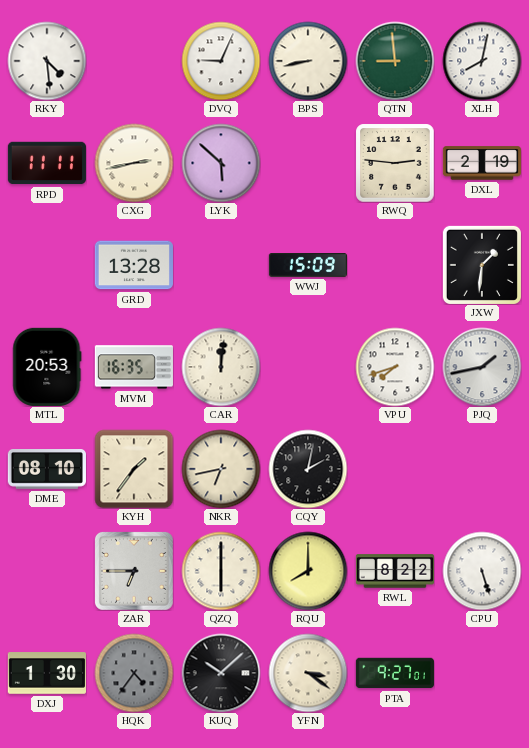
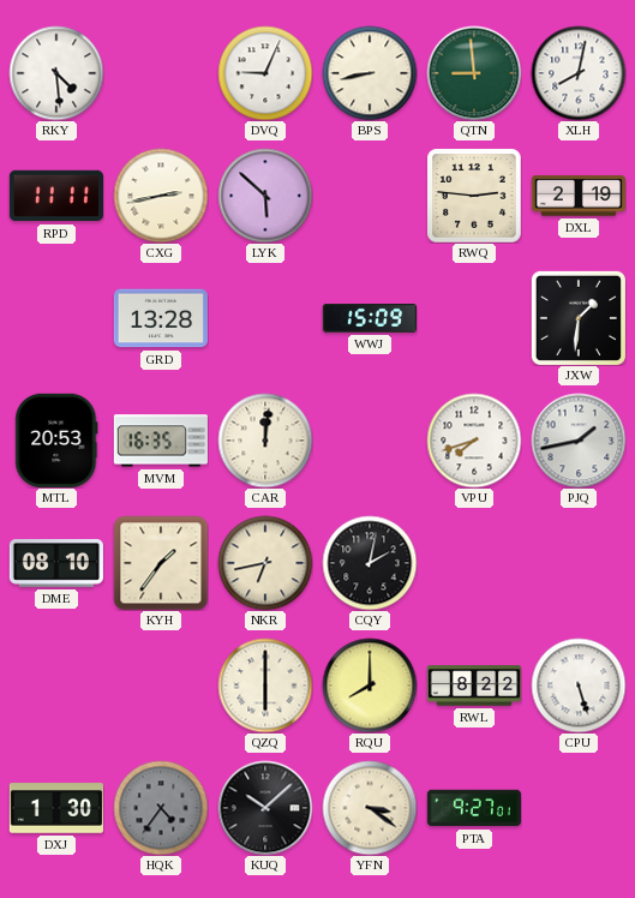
ZAR: 6:45 -> none (134, 571)
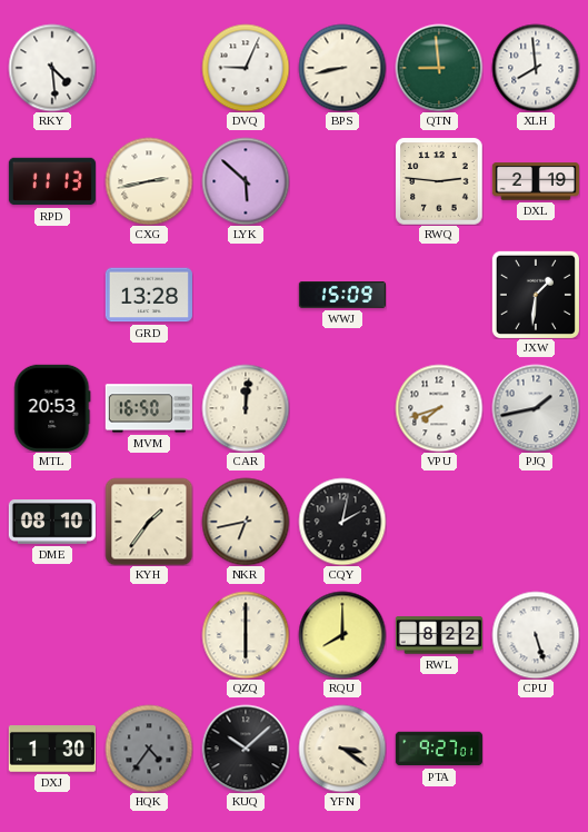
XLH: 8:02 -> 7:59 (536, 68)
RPD: 11:11 -> 11:13 (52, 181)
MVM: 16:35 -> 16:50 (149, 408)
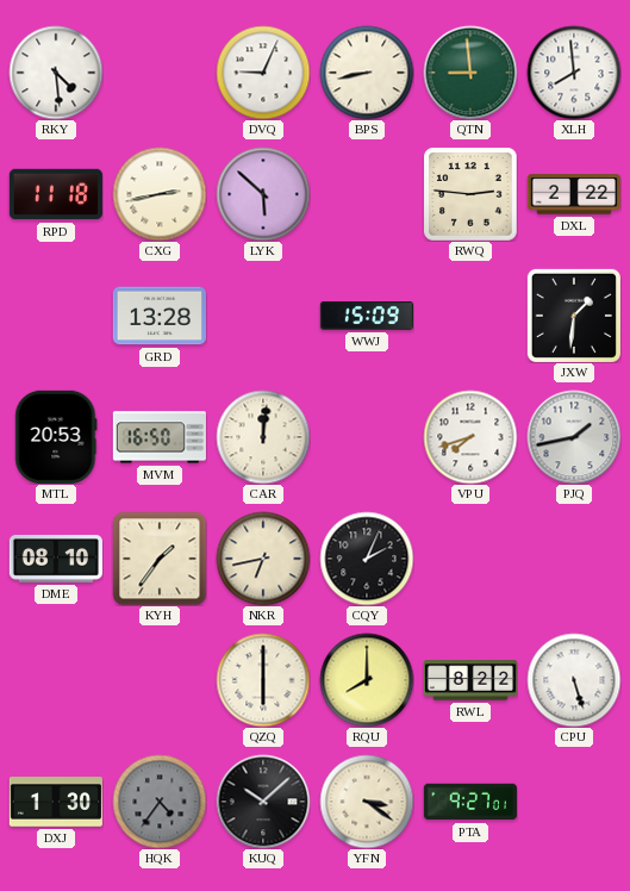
RPD: 11:13 -> 11:18 (56, 194)
DXL: 2:19 -> 2:22 (573, 194)
CQY: 2:02 -> 2:04 (367, 559)
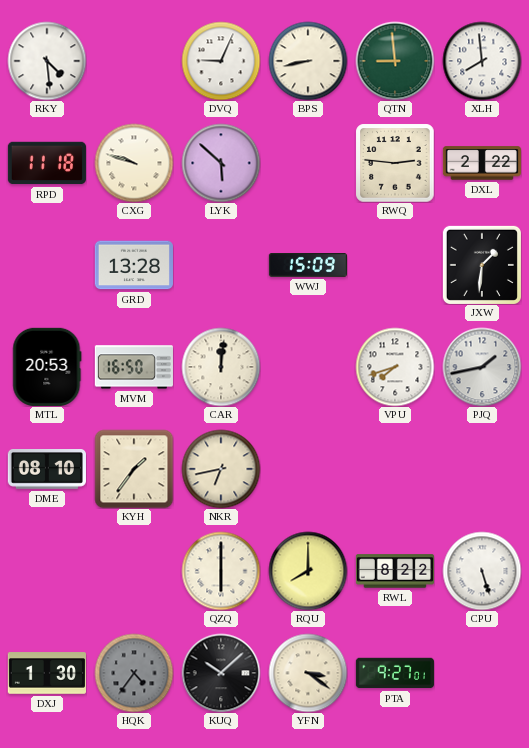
CXG: 2:43 -> 9:48 (134, 163)
CQY: 2:04 -> none (367, 559)
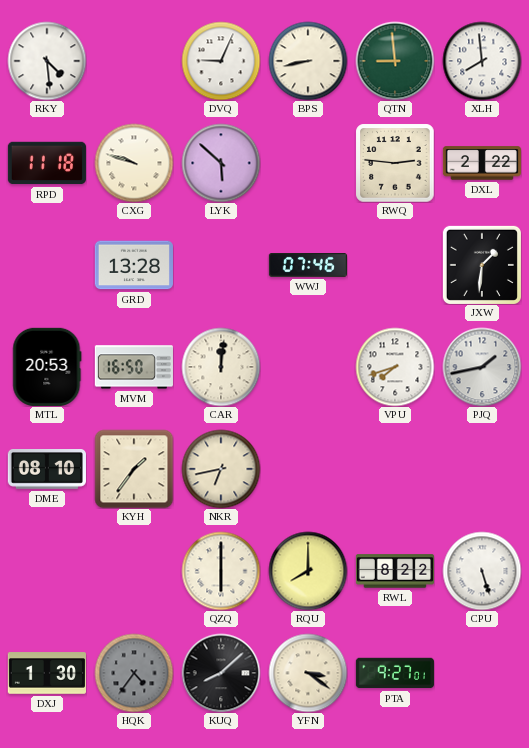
WWJ: 15:09 -> 07:46 (307, 266)
KUQ: 10:08 -> 8:08 (221, 673)
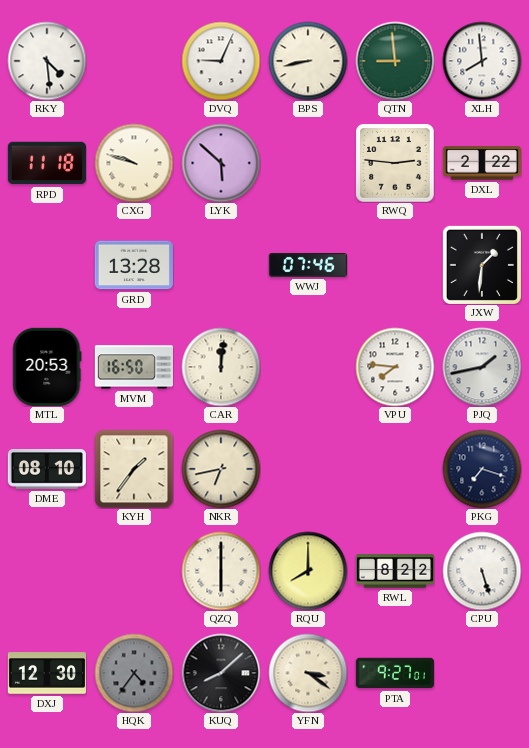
VPU: 7:42 -> 7:46 (395, 367)
PKG: none -> 7:18 (482, 469)
DXJ: 1:30 -> 12:30 (46, 673)
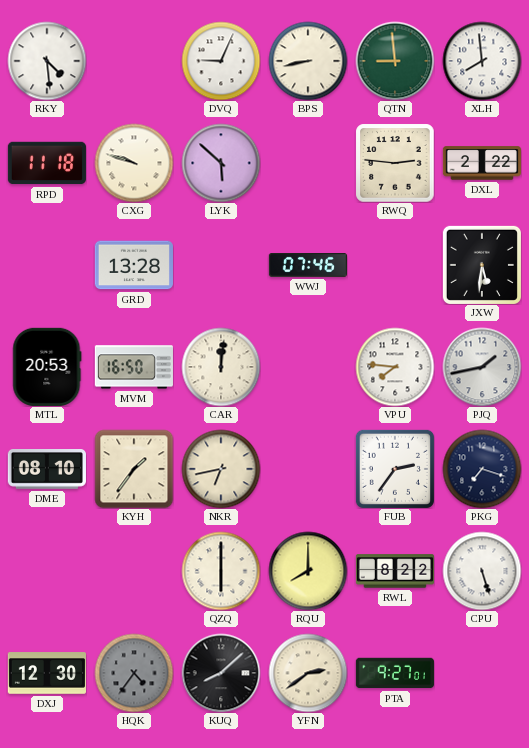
JXW: 1:31 -> 5:31 (482, 265)
FUB: none -> 2:36 (395, 469)
YFN: 3:21 -> 2:39 (308, 673)
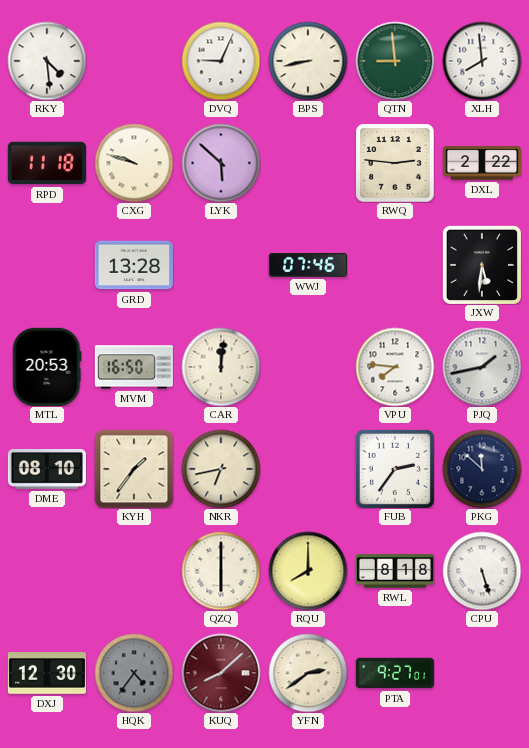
PKG: 7:18 -> 11:52 (482, 469)
RWL: 8:22 -> 8:18 (394, 571)
KUQ dial: black -> burgundy (221, 673)
